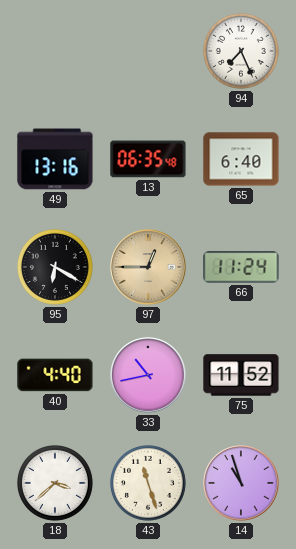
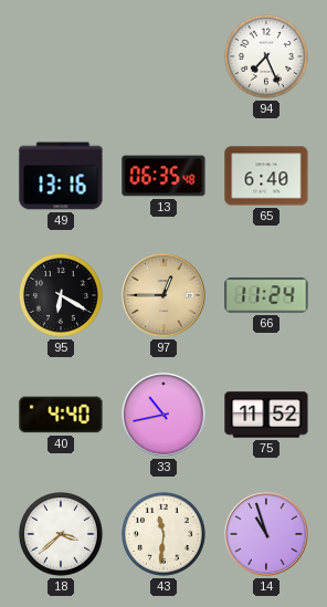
43: 11:27 -> 11:31 (163, 534)
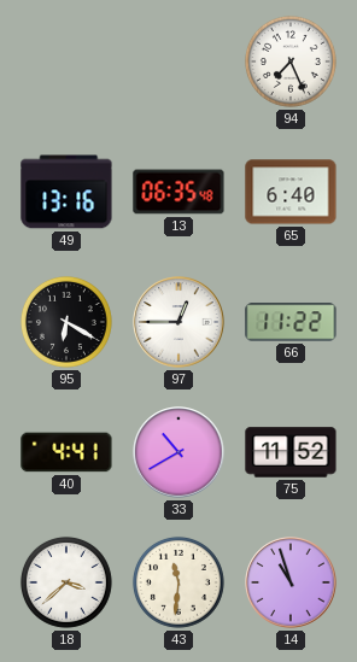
97 dial: champagne -> white (178, 322)
66: 11:24 -> 11:22 (291, 322)
40: 4:40 -> 4:41 (66, 452)
33: 10:43 -> 10:40 (178, 452)
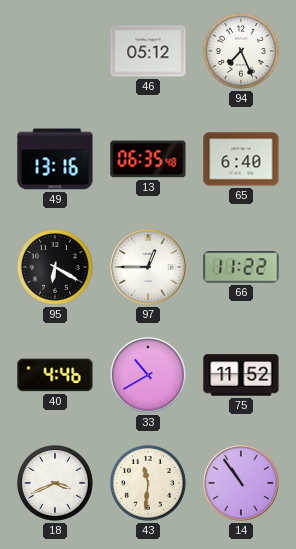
46: none -> 05:12 (148, 51)
40: 4:41 -> 4:46 (55, 375)
18: 3:38 -> 3:41 (55, 483)
14: 10:57 -> 10:54 (241, 483)
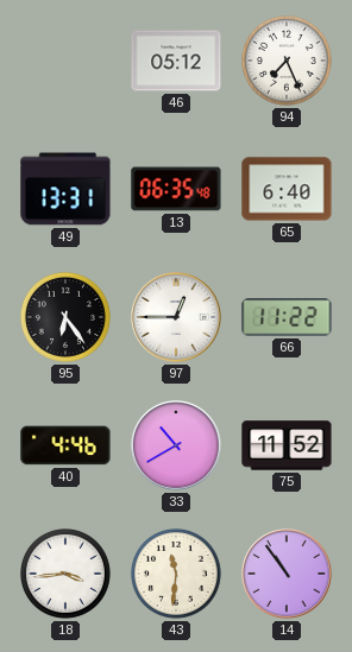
49: 13:16 -> 13:31 (65, 189)
95: 6:20 -> 6:24 (65, 317)
18: 3:41 -> 3:44 (65, 574)
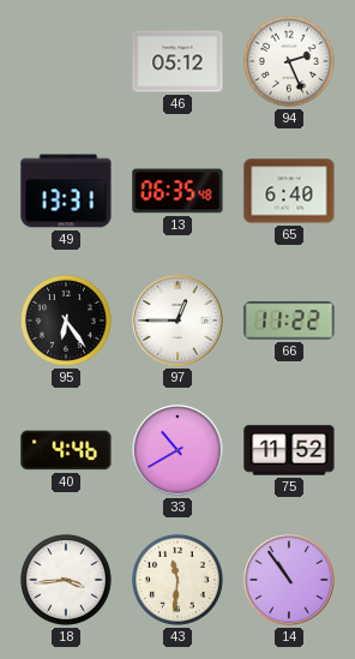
94: 7:26 -> 2:26 (289, 61)
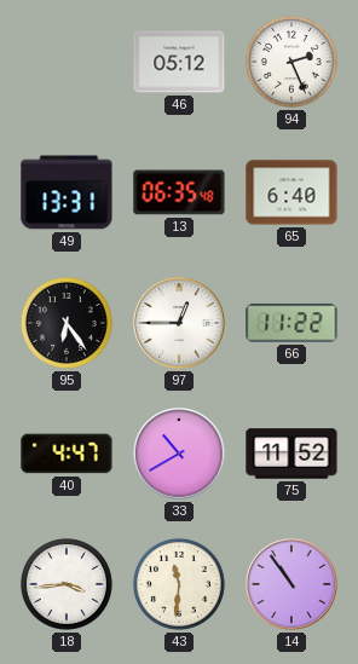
40: 4:46 -> 4:47 (67, 454)
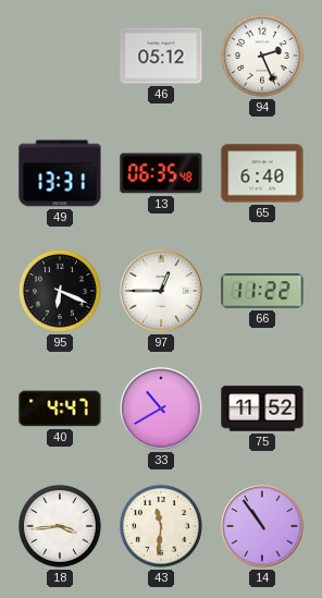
95: 6:24 -> 6:19 (60, 291)
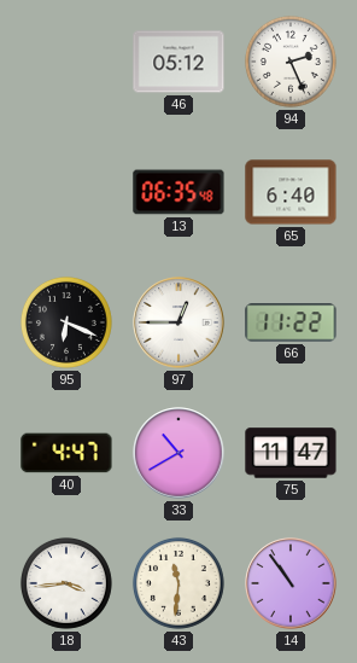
49: 13:31 -> none (60, 173)
75: 11:52 -> 11:47 (291, 453)
